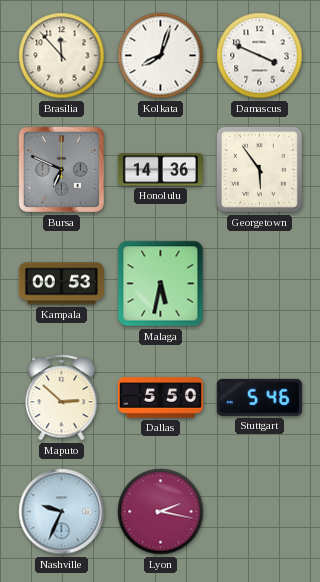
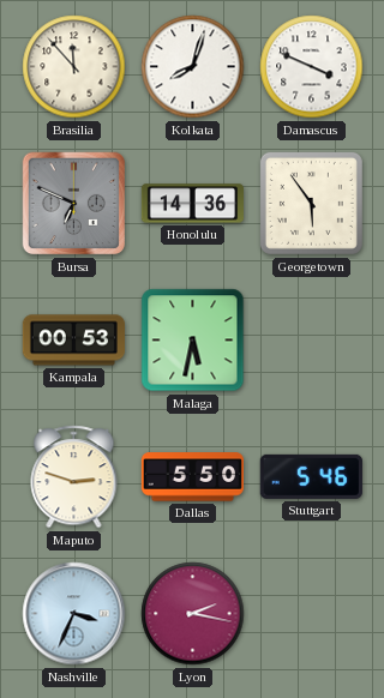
Maputo: 2:52 -> 2:48 (74, 477)
Nashville: 9:34 -> 3:34 (74, 614)
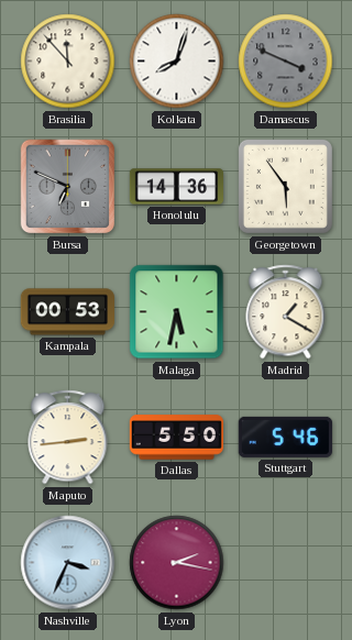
Damascus dial: white -> grey (286, 62)
Madrid: none -> 1:20 (286, 312)
Maputo: 2:48 -> 2:44 (68, 438)
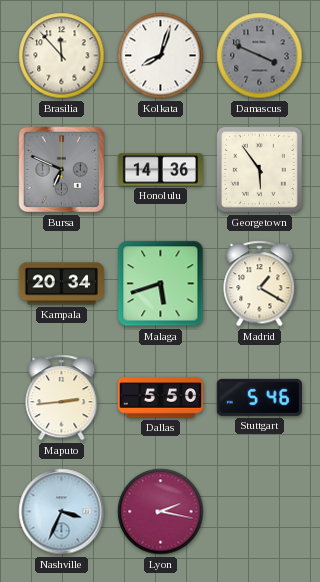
Kampala: 00:53 -> 20:34 (61, 284)
Malaga: 5:32 -> 5:42 (161, 284)
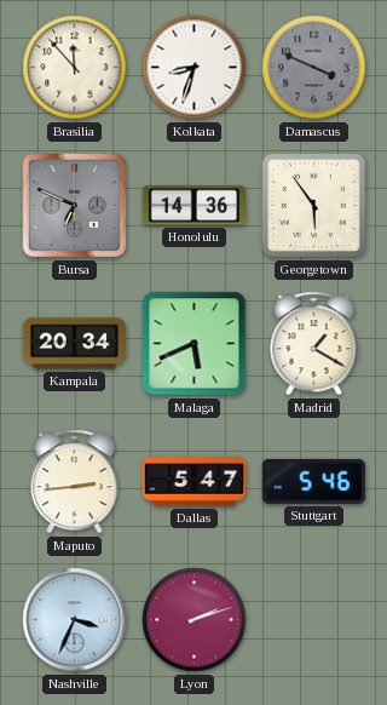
Kolkata: 8:03 -> 8:33 (195, 68)
Malaga: 5:42 -> 5:41 (195, 344)
Dallas: 5:50 -> 5:47 (193, 482)
Lyon: 2:17 -> 2:12 (195, 620)
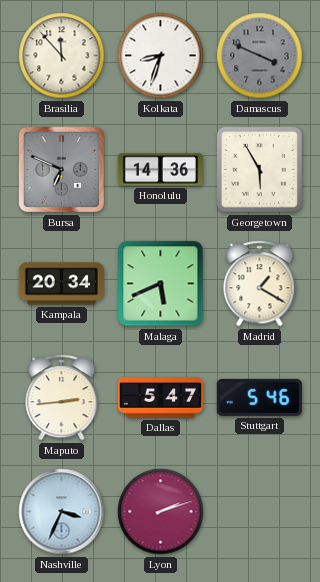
Georgetown: 5:54 -> 5:55 (259, 169)
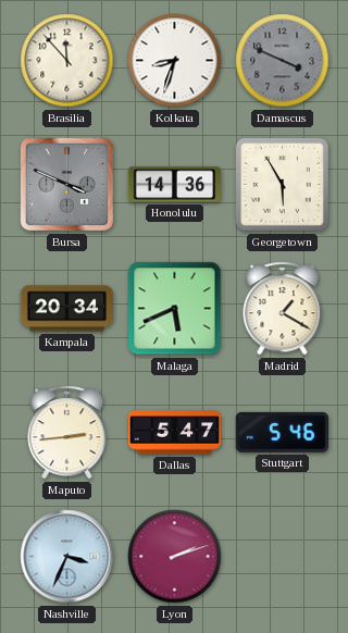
Bursa: 6:49 -> 3:49 (67, 185)
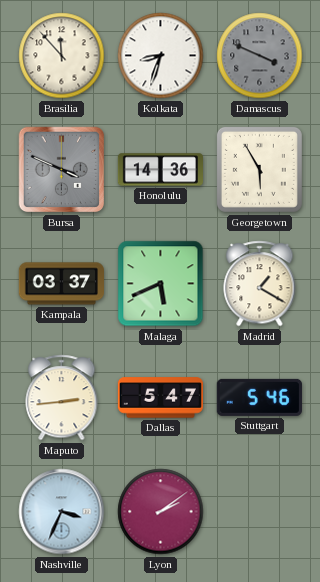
Kampala: 20:34 -> 03:37 (61, 284)
Lyon: 2:12 -> 2:09 (161, 512)
